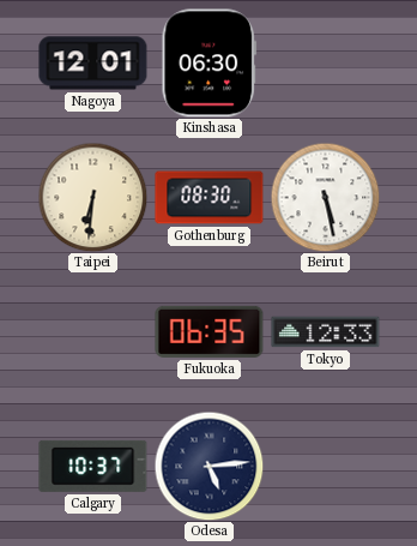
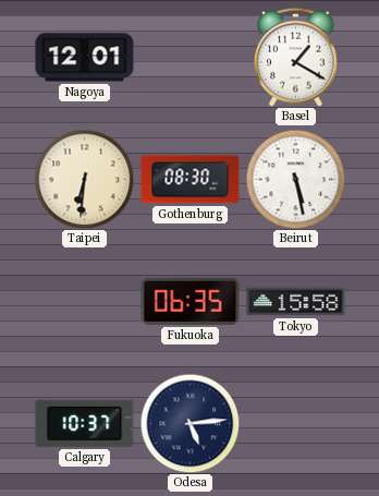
Kinshasa: 06:30 -> none (208, 64)
Basel: none -> 1:20 (296, 57)
Tokyo: 12:33 -> 15:58 (296, 302)
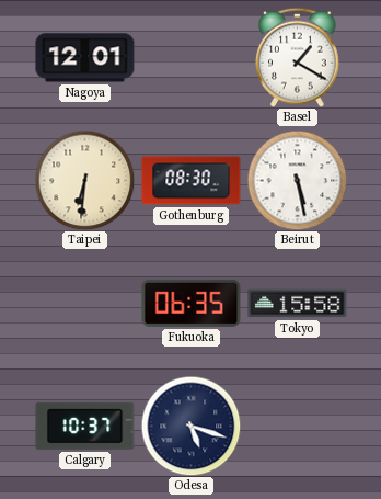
Odesa: 5:14 -> 5:18 (190, 426)
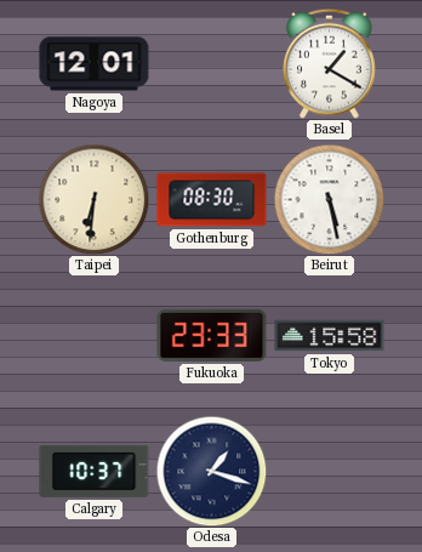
Fukuoka: 06:35 -> 23:33 (212, 335)
Odesa: 5:18 -> 1:18 (211, 471)
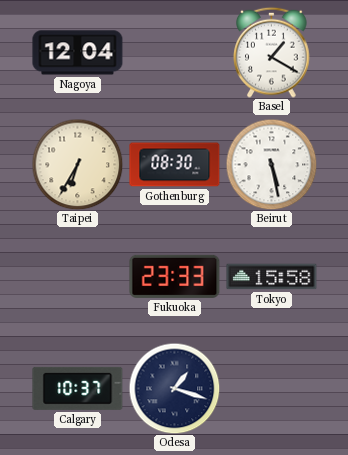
Nagoya: 12:01 -> 12:04 (78, 53)
Taipei: 6:31 -> 6:35 (77, 164)
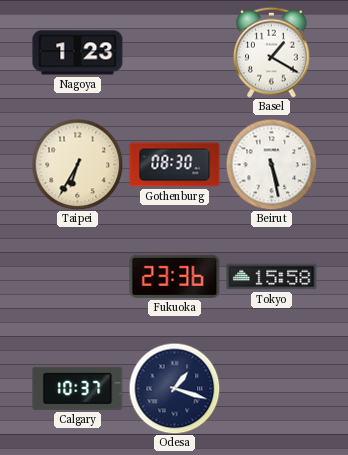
Nagoya: 12:04 -> 1:23 (78, 53)
Fukuoka: 23:33 -> 23:36 (175, 276)
